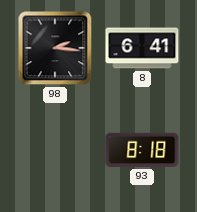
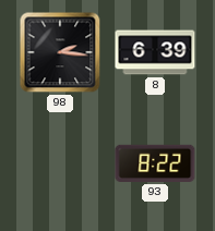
8: 6:41 -> 6:39 (155, 52)
93: 8:18 -> 8:22 (155, 163)
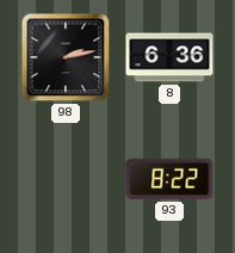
98: 2:16 -> 2:13 (66, 57)
8: 6:39 -> 6:36 (169, 57)
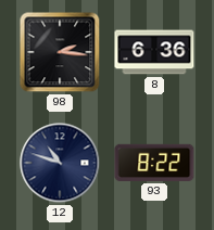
98: 2:13 -> 2:16 (60, 52)
12: none -> 10:48 (60, 163)
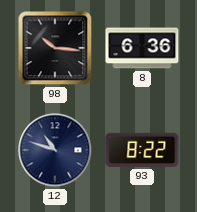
98: 2:16 -> 10:16 (55, 48)
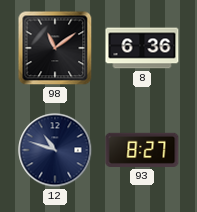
98: 10:16 -> 11:09 (55, 48)
93: 8:22 -> 8:27 (142, 150)
